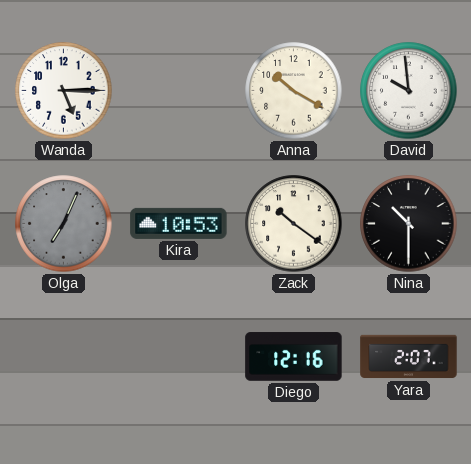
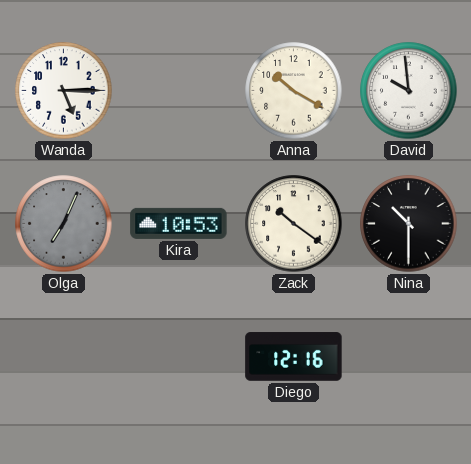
Yara: 2:07 -> none (409, 357)
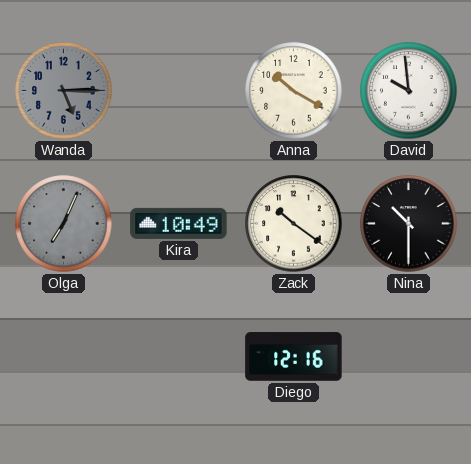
Wanda dial: white -> grey (64, 91)
Kira: 10:53 -> 10:49 (179, 223)
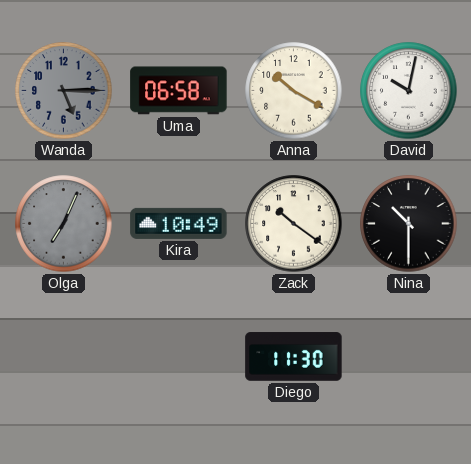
Uma: none -> 06:58 (179, 91)
David: 9:59 -> 10:02 (409, 91)
Diego: 12:16 -> 11:30 (294, 357)
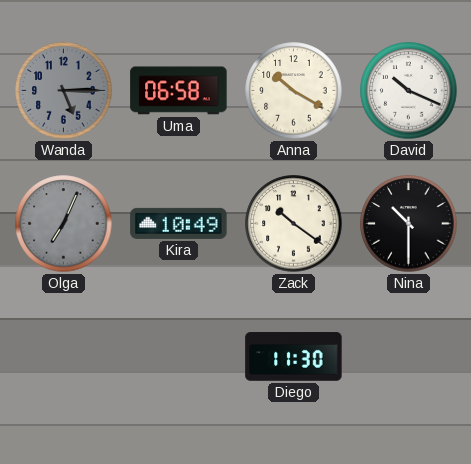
David: 10:02 -> 10:19 (409, 91)
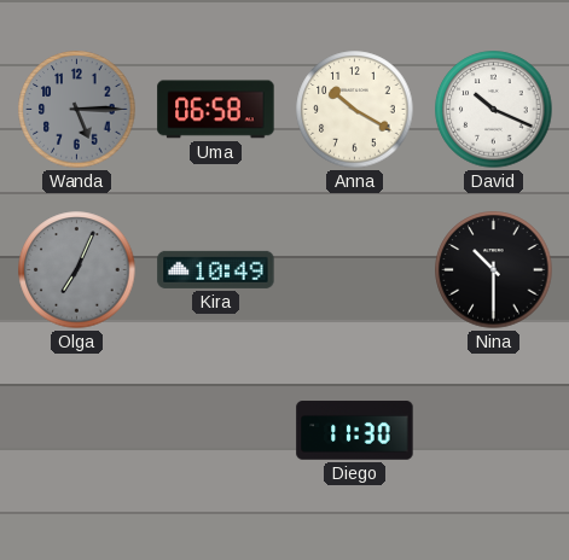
Zack: 10:21 -> none (294, 224)
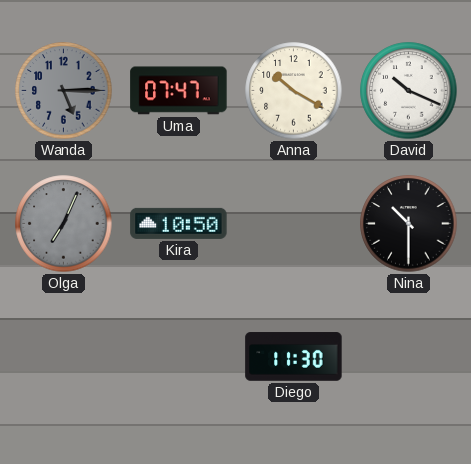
Uma: 06:58 -> 07:47 (179, 91)
Kira: 10:49 -> 10:50 (179, 223)
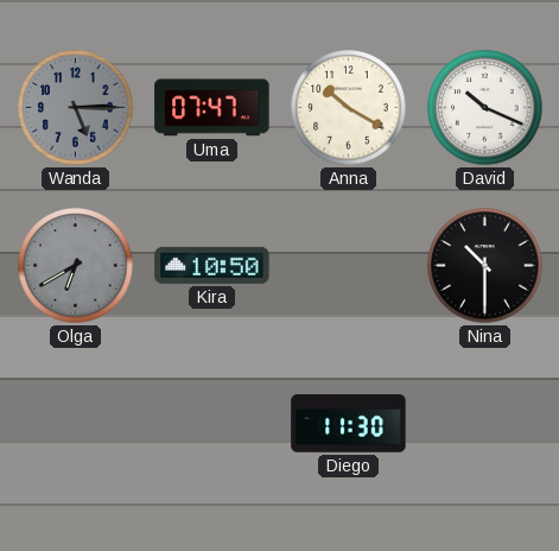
Olga: 7:04 -> 6:40 (76, 266)
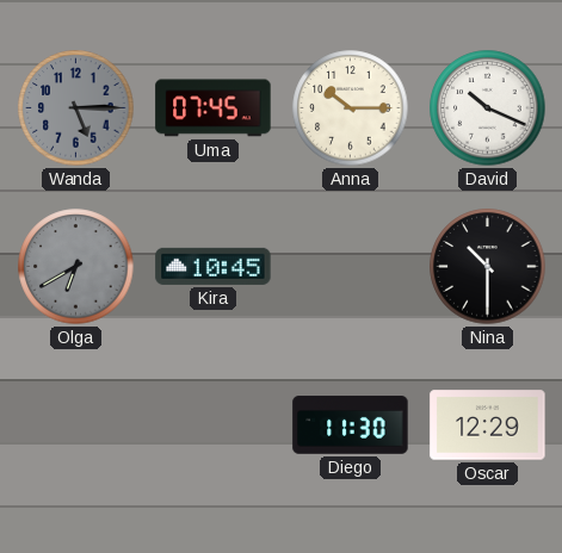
Uma: 07:47 -> 07:45 (214, 108)
Anna: 10:20 -> 10:15 (351, 108)
Kira: 10:50 -> 10:45 (214, 266)
Oscar: none -> 12:29 (488, 425)
